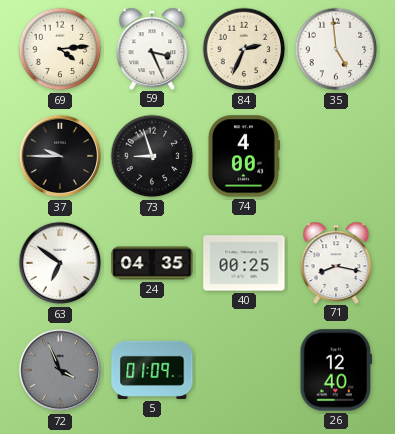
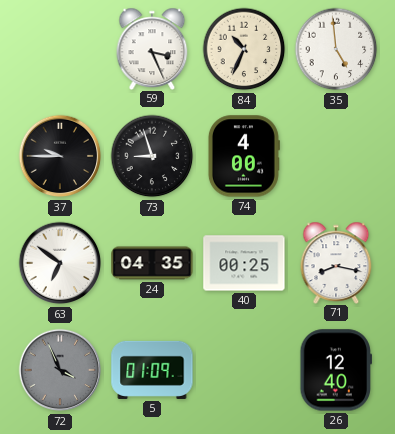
69: 4:14 -> none (60, 49)
84: 2:34 -> 10:34 (244, 49)
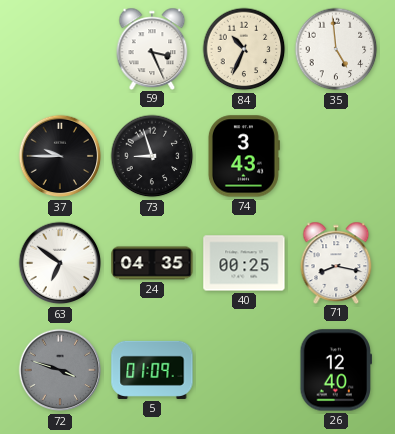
74: 4:00 -> 3:43 (243, 156)
72: 3:56 -> 3:48 (60, 370)
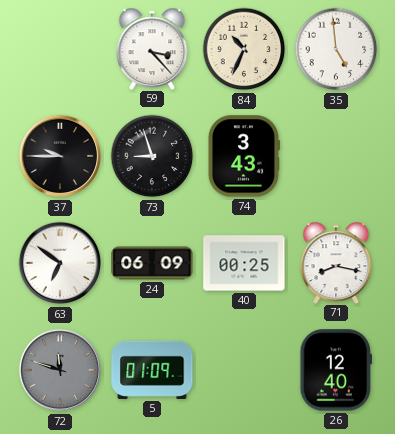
59: 3:26 -> 3:23 (152, 48)
24: 04:35 -> 06:09 (152, 263)
72: 3:48 -> 11:48 (60, 370)
